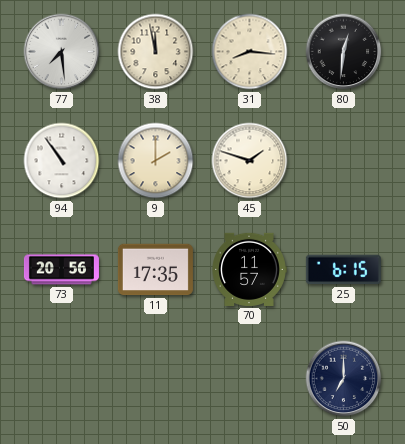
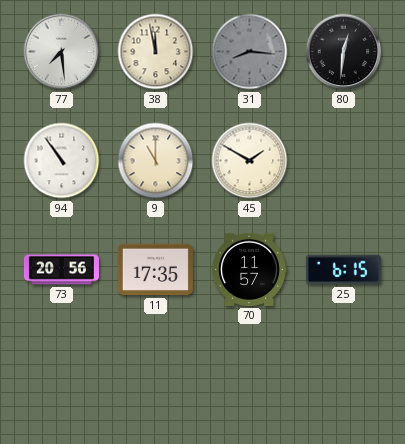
31 dial: cream -> grey (250, 52)
9: 2:00 -> 11:00 (156, 161)
45: 1:48 -> 1:50 (250, 161)
50: 7:00 -> none (344, 379)
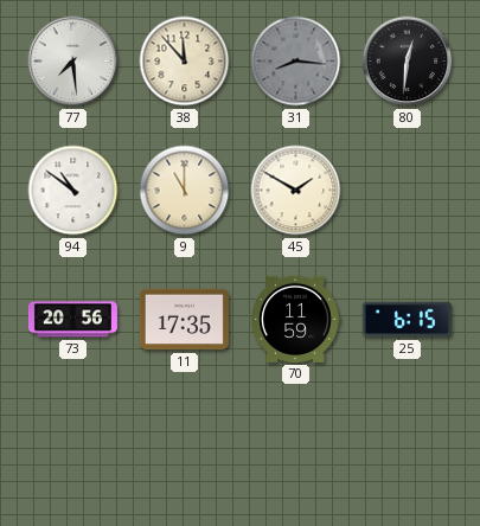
38: 11:58 -> 11:53 (185, 62)
94: 10:54 -> 10:51 (73, 191)
70: 11:57 -> 11:59 (295, 319)
